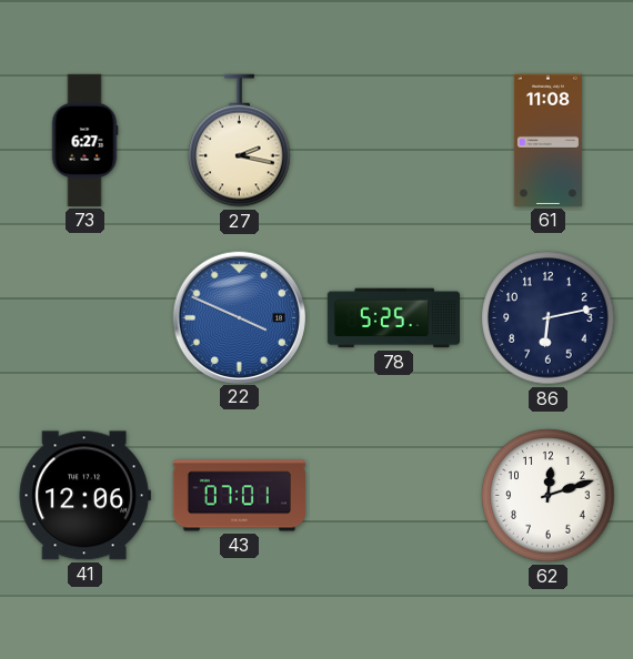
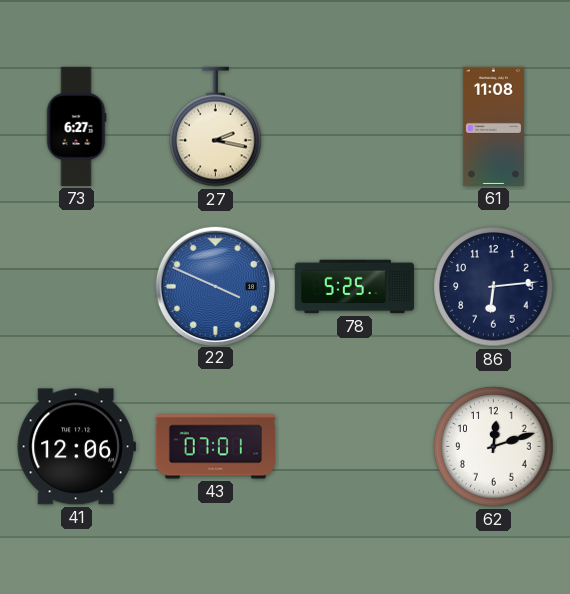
86: 6:13 -> 6:14 (494, 287)
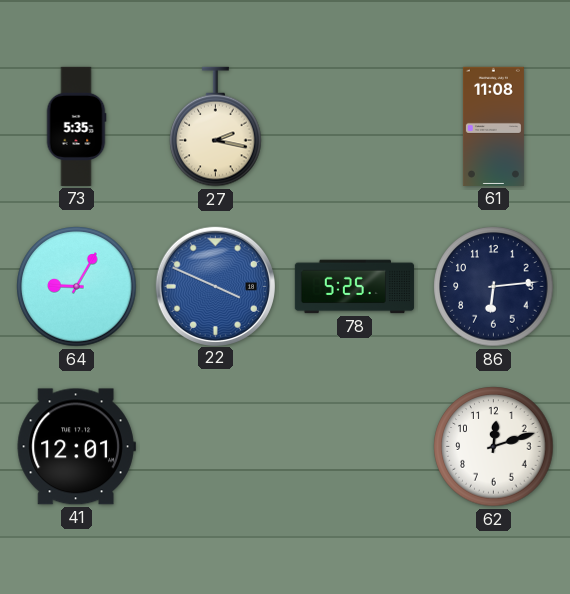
73: 6:27 -> 5:35 (76, 126)
64: none -> 9:05 (77, 287)
41: 12:06 -> 12:01 (76, 447)
43: 07:01 -> none (215, 447)
